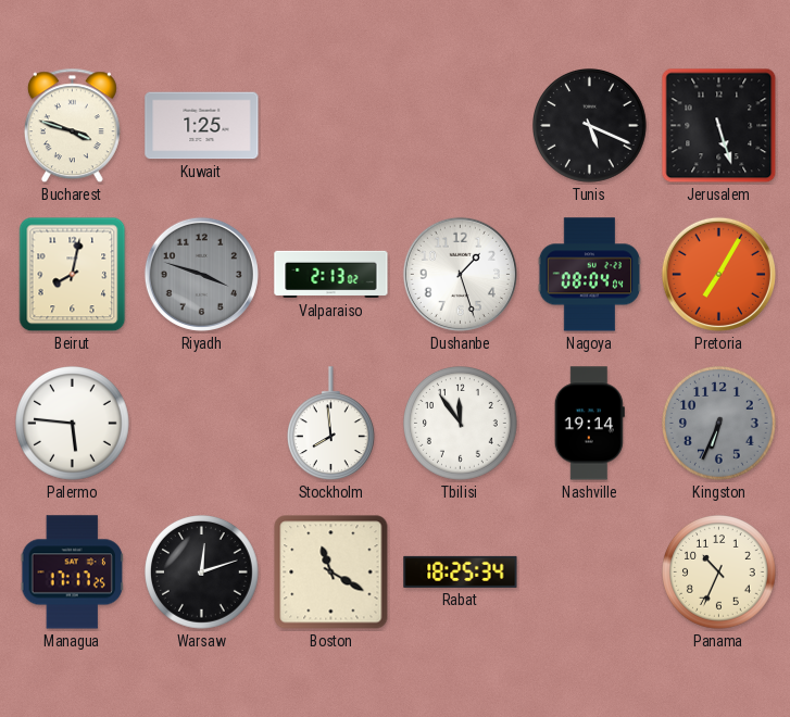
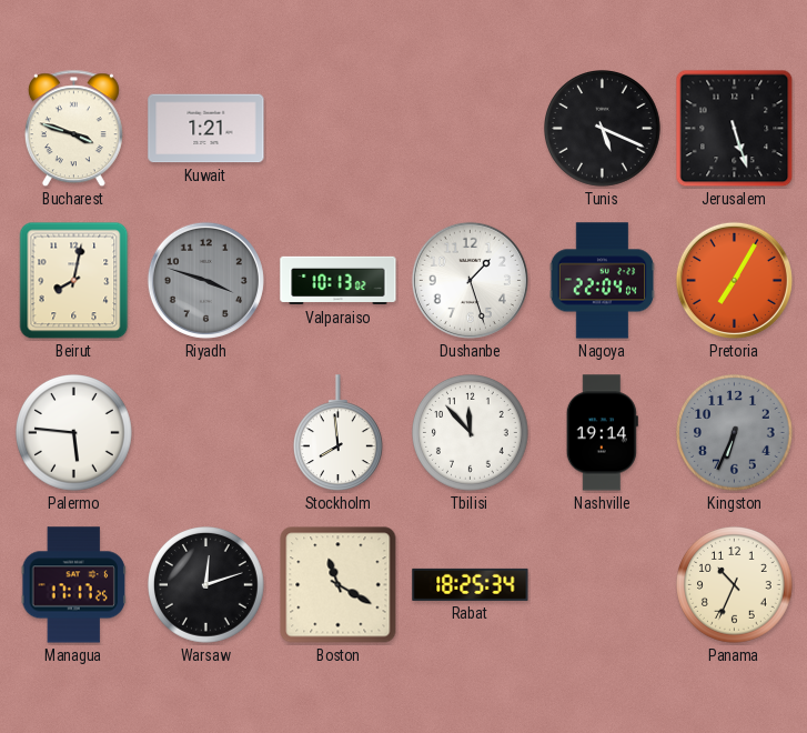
Kuwait: 1:25 -> 1:21 (206, 129)
Valparaiso: 2:13 -> 10:13 (339, 281)
Nagoya: 08:04 -> 22:04 (603, 281)
Tbilisi: 11:54 -> 11:53 (471, 433)
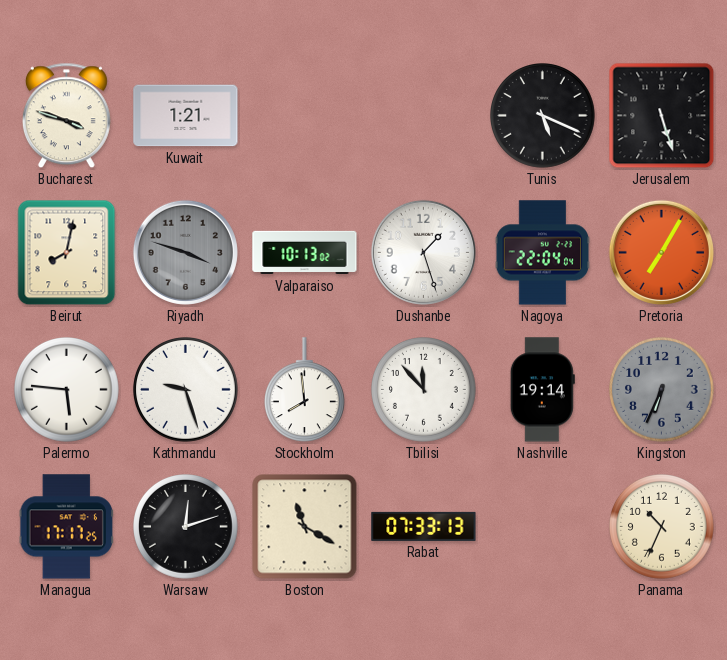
Kathmandu: none -> 9:27 (186, 390)
Rabat: 18:25 -> 07:33 (424, 526)
